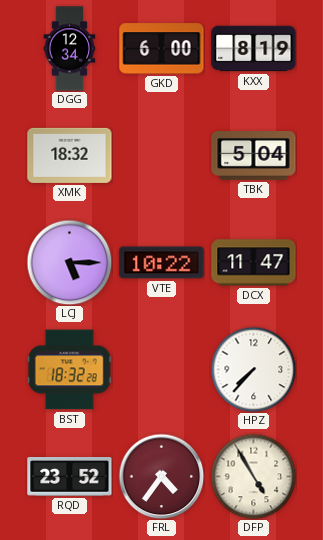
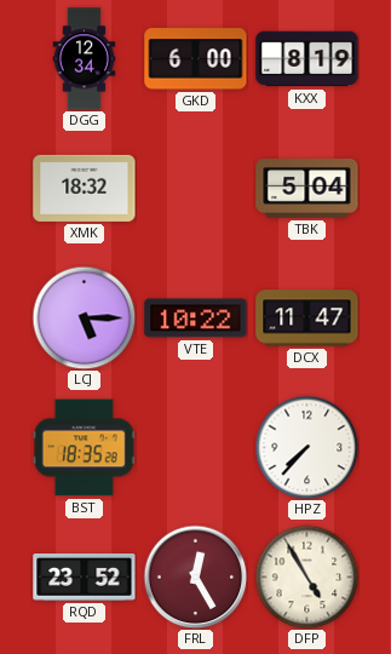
BST: 18:32 -> 18:35 (84, 448)
FRL: 4:36 -> 12:25 (195, 576)
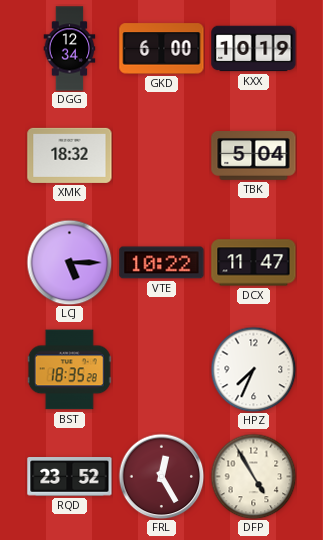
KXX: 8:19 -> 10:19 (254, 49)
HPZ: 7:37 -> 7:34 (253, 369)
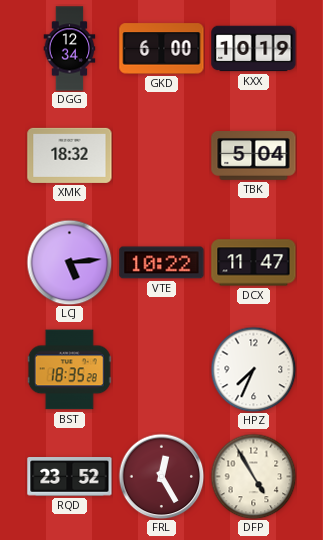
LCJ: 5:15 -> 5:14 (69, 262)
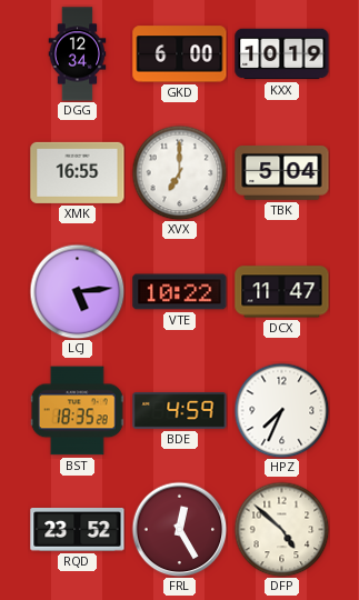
XMK: 18:32 -> 16:55 (78, 172)
XVX: none -> 7:00 (179, 172)
BDE: none -> 4:59 (180, 411)
DFP: 4:55 -> 4:52 (281, 529)
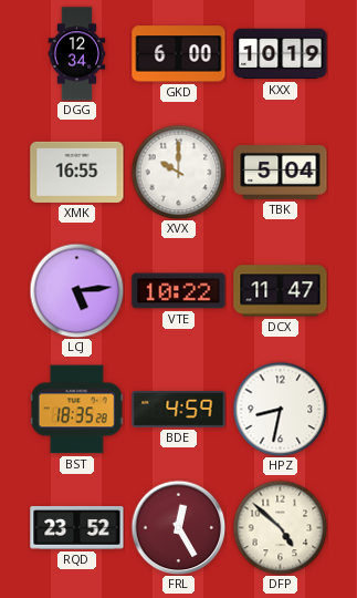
XVX: 7:00 -> 10:00 (178, 172)
HPZ: 7:34 -> 8:32 (280, 409)
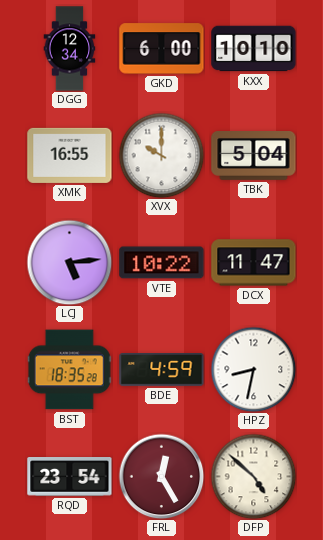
KXX: 10:19 -> 10:10 (254, 49)
RQD: 23:52 -> 23:54 (70, 477)
